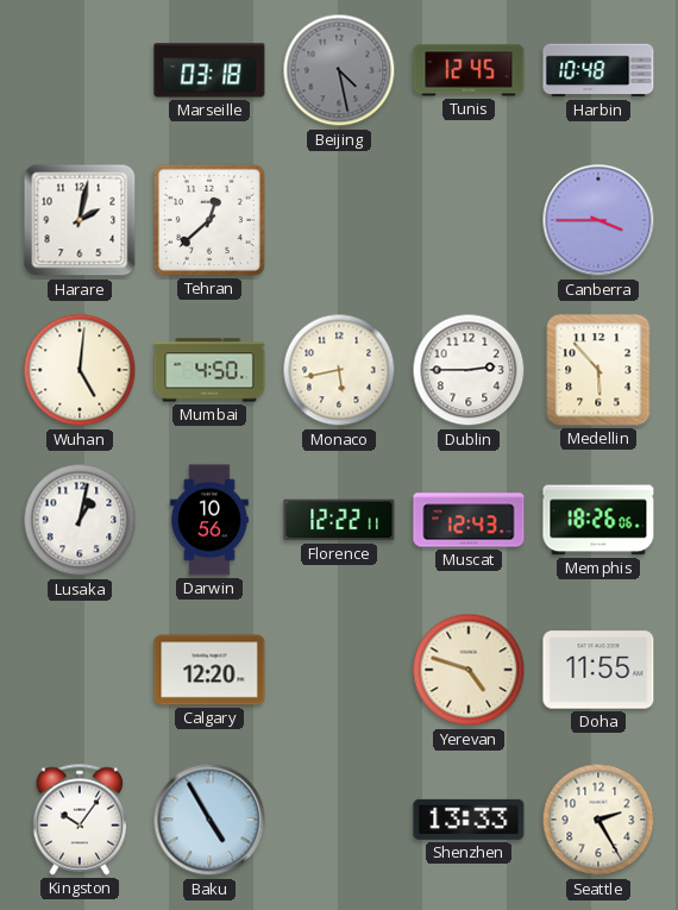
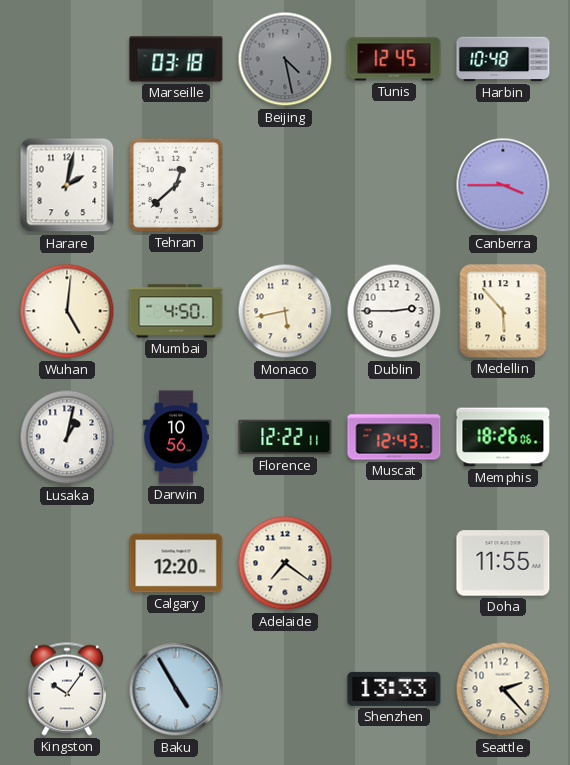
Adelaide: none -> 7:21 (285, 563)
Yerevan: 4:48 -> none (469, 670)
Seattle: 2:25 -> 2:23 (503, 689)
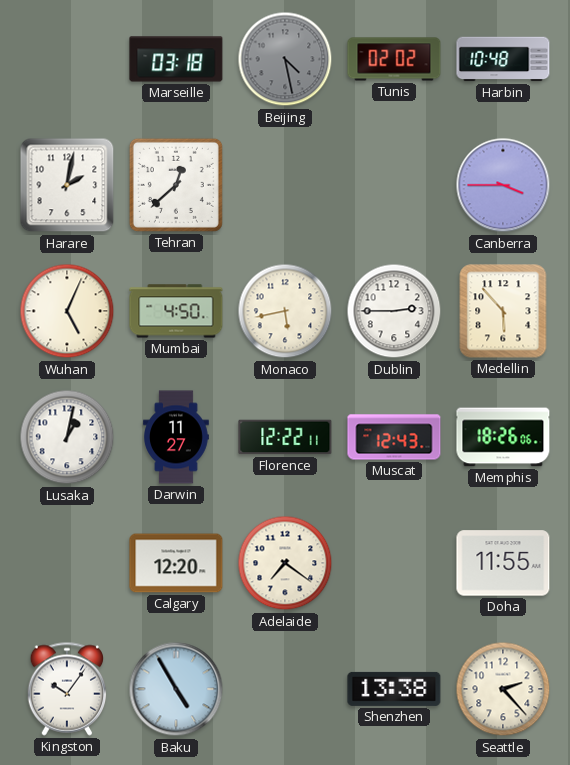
Tunis: 12:45 -> 02:02 (394, 59)
Wuhan: 5:01 -> 5:04 (67, 311)
Darwin: 10:56 -> 11:27 (177, 437)
Shenzhen: 13:33 -> 13:38 (394, 689)
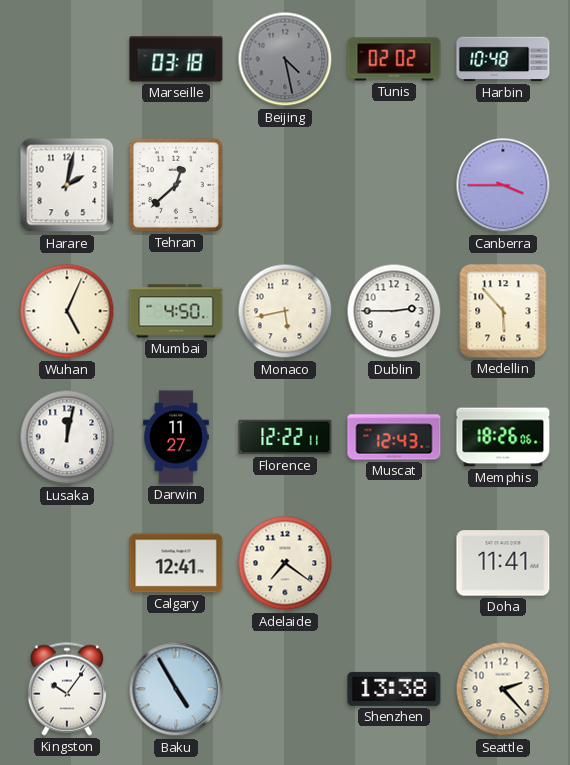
Lusaka: 1:02 -> 12:02 (67, 437)
Calgary: 12:20 -> 12:41 (176, 563)
Doha: 11:55 -> 11:41 (503, 563)
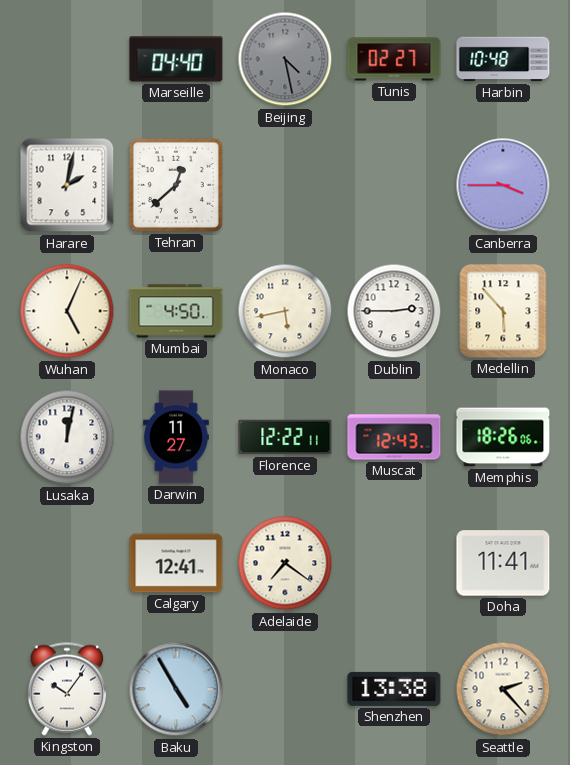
Marseille: 03:18 -> 04:40 (176, 59)
Tunis: 02:02 -> 02:27 (394, 59)
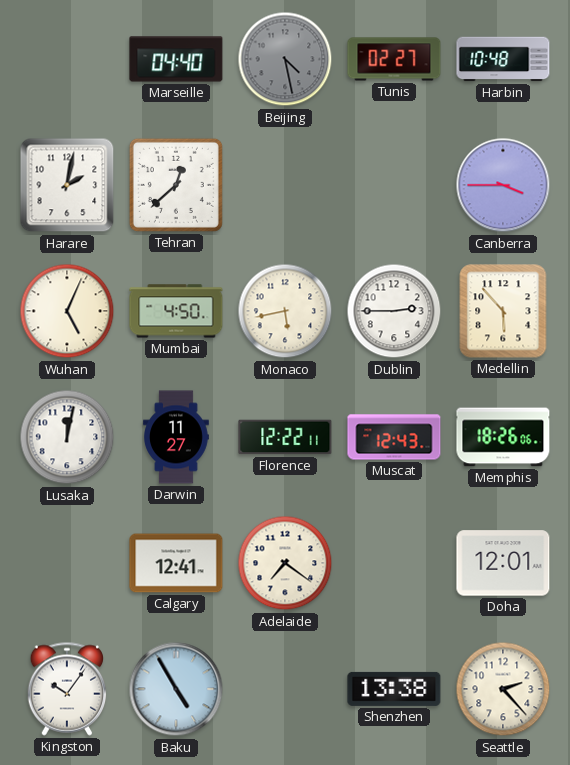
Doha: 11:41 -> 12:01 (503, 563)
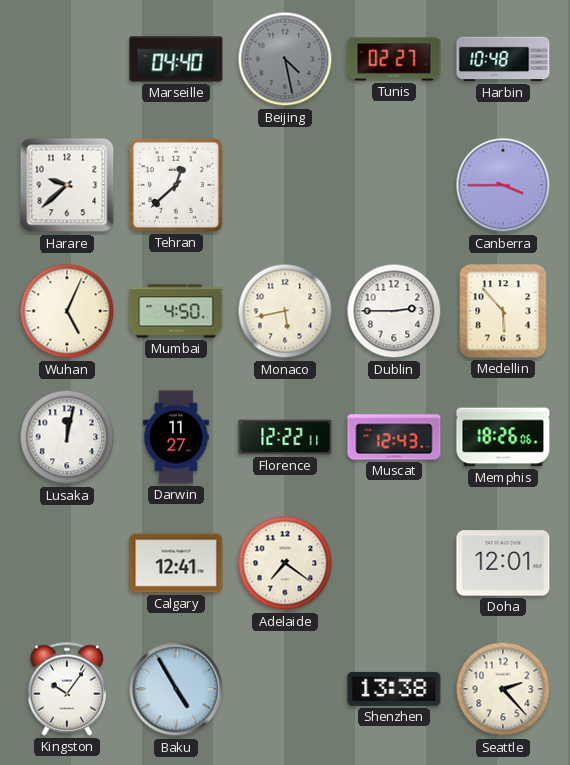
Harare: 2:02 -> 9:38 (67, 185)
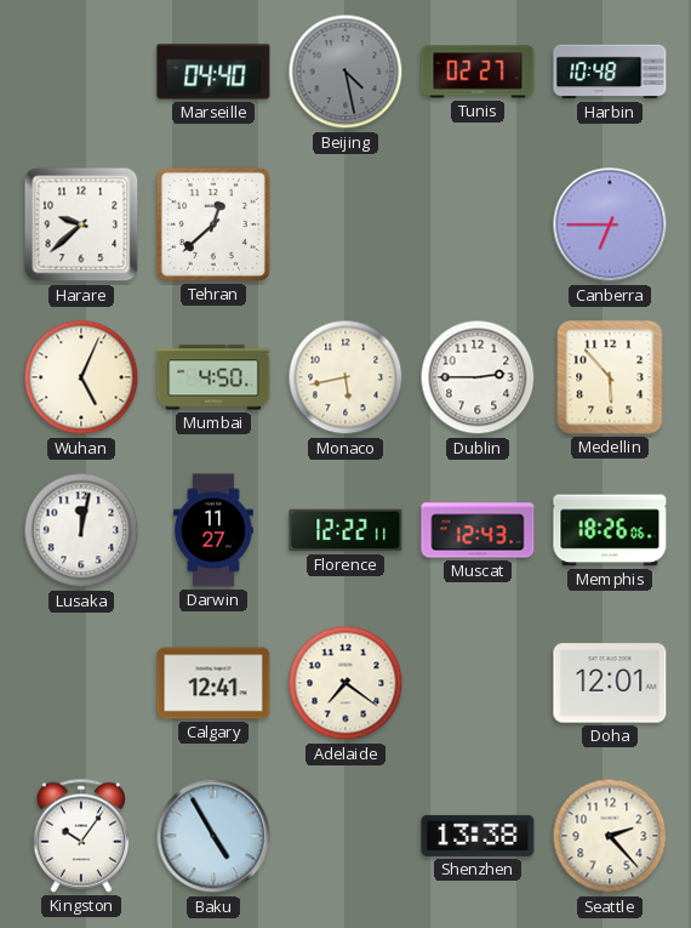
Canberra: 3:45 -> 6:45 (610, 224)
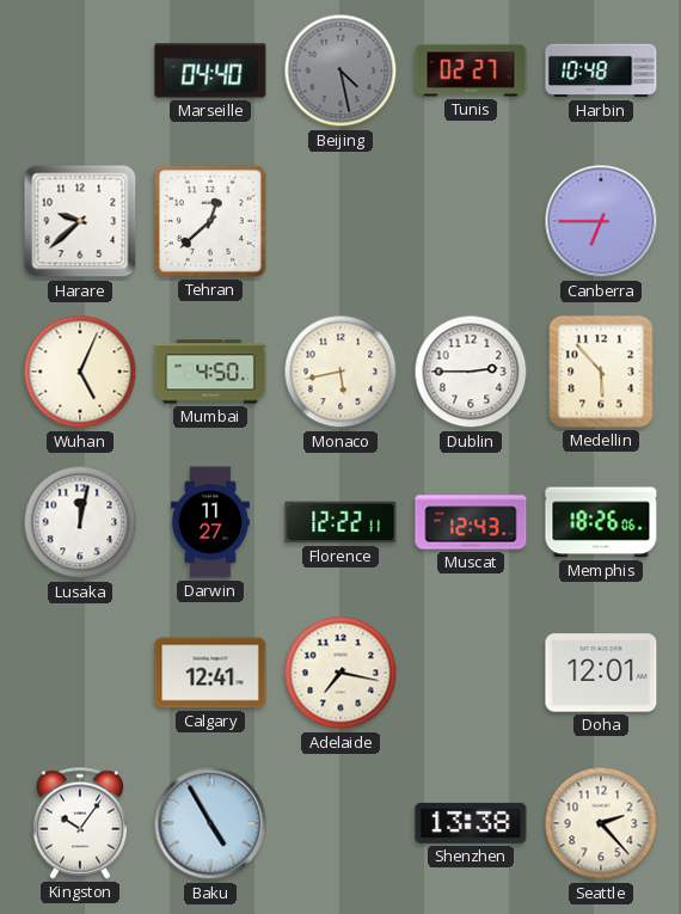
Adelaide: 7:21 -> 7:17 (340, 673)
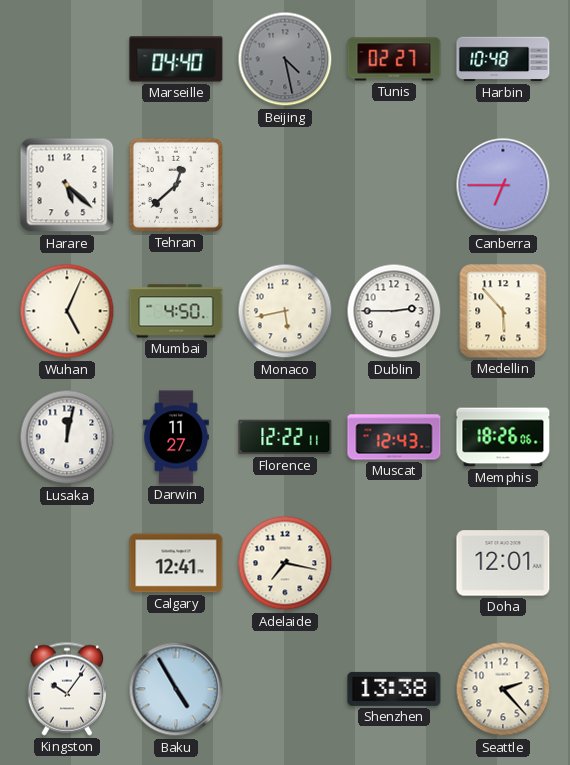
Harare: 9:38 -> 5:22 (67, 185)
